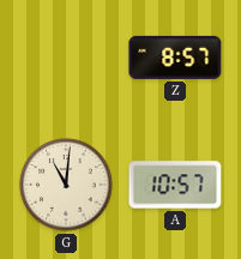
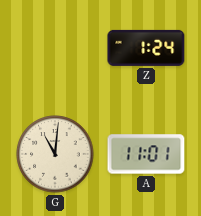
Z: 8:57 -> 1:24 (146, 48)
A: 10:57 -> 11:01 (146, 154)
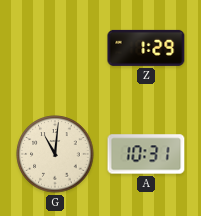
Z: 1:24 -> 1:29 (146, 48)
A: 11:01 -> 10:31 (146, 154)
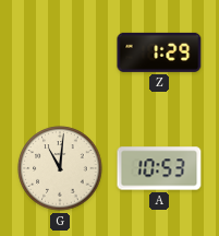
A: 10:31 -> 10:53 (159, 168)
